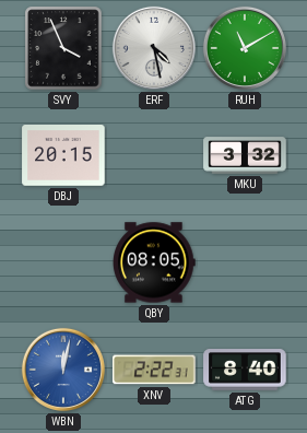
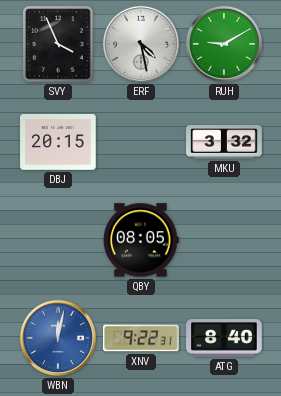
RUH: 11:10 -> 9:10 (224, 44)
XNV: 2:22 -> 9:22 (141, 338)
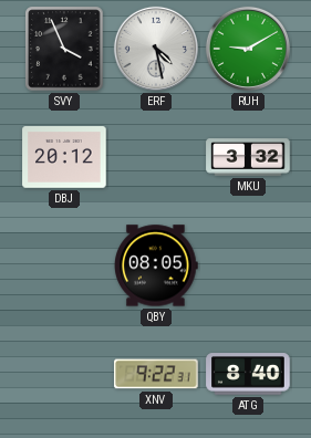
DBJ: 20:15 -> 20:12 (64, 158)
WBN: 12:02 -> none (58, 338)
